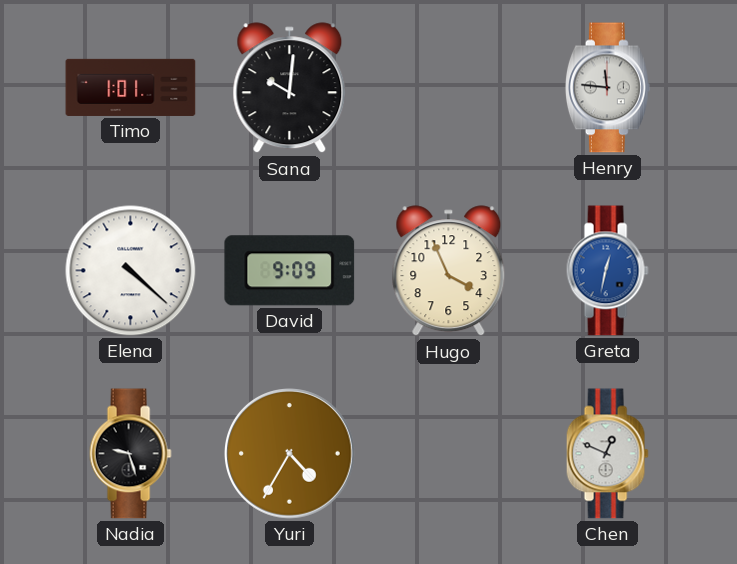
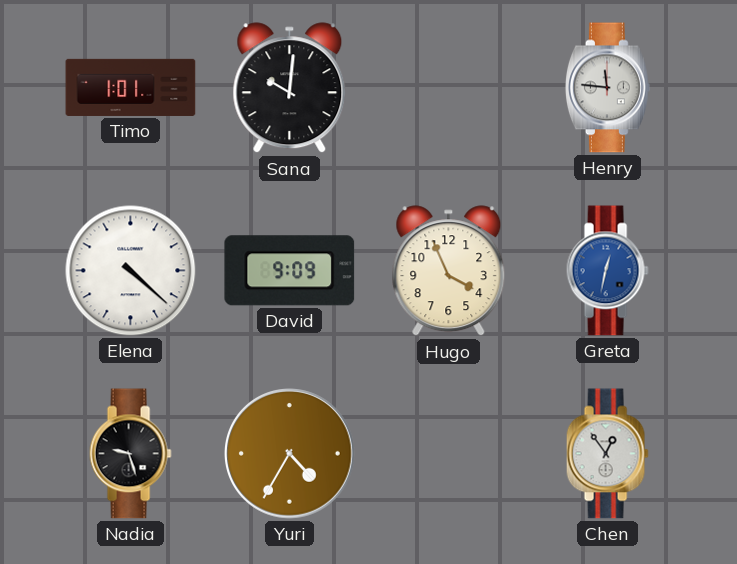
Chen: 12:49 -> 12:54 (607, 454)
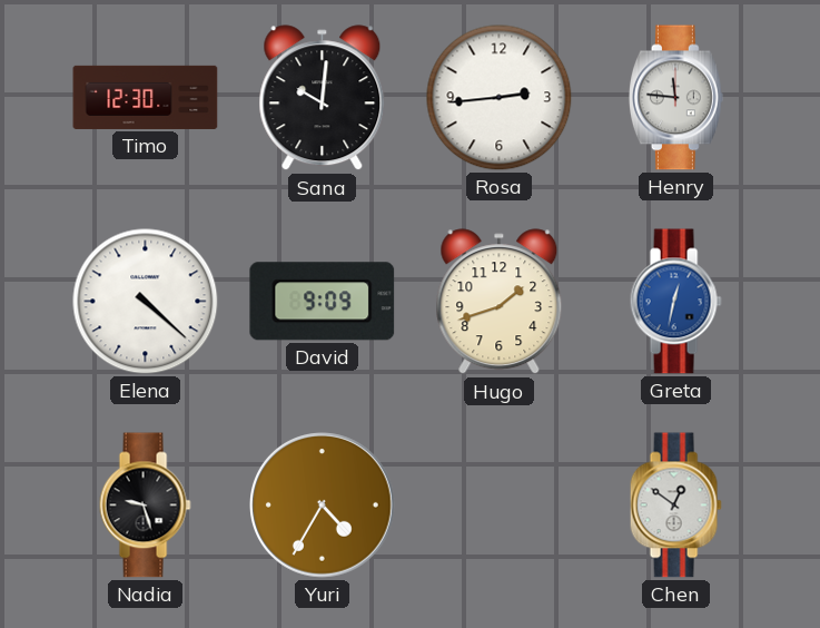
Timo: 1:01 -> 12:30 (146, 97)
Rosa: none -> 2:44 (500, 98)
Hugo: 3:56 -> 1:42 (500, 302)
Chen: 12:54 -> 12:51 (675, 506)
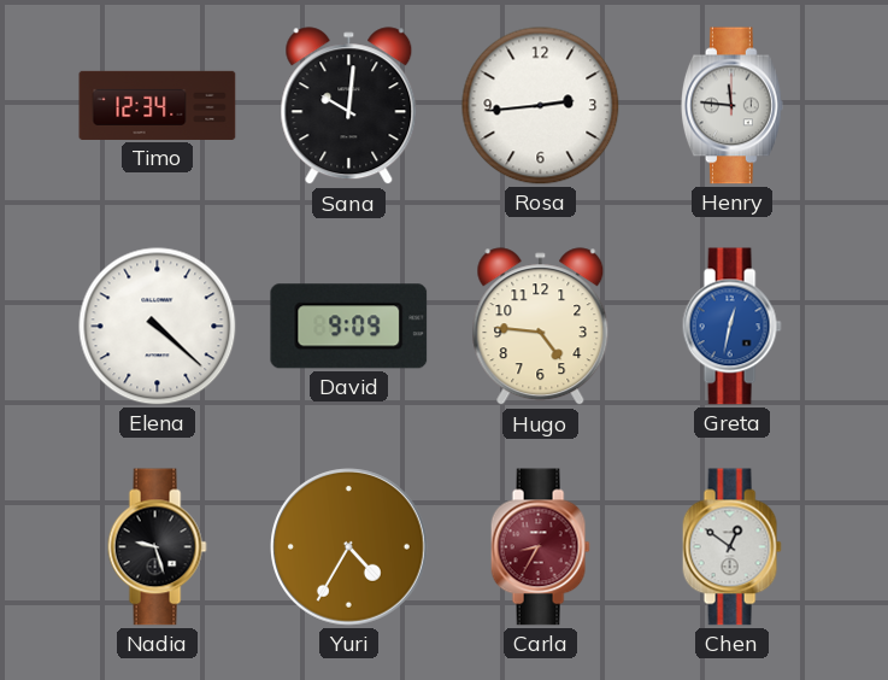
Timo: 12:30 -> 12:34 (158, 105)
Hugo: 1:42 -> 4:46 (541, 327)
Carla: none -> 8:35 (540, 547)
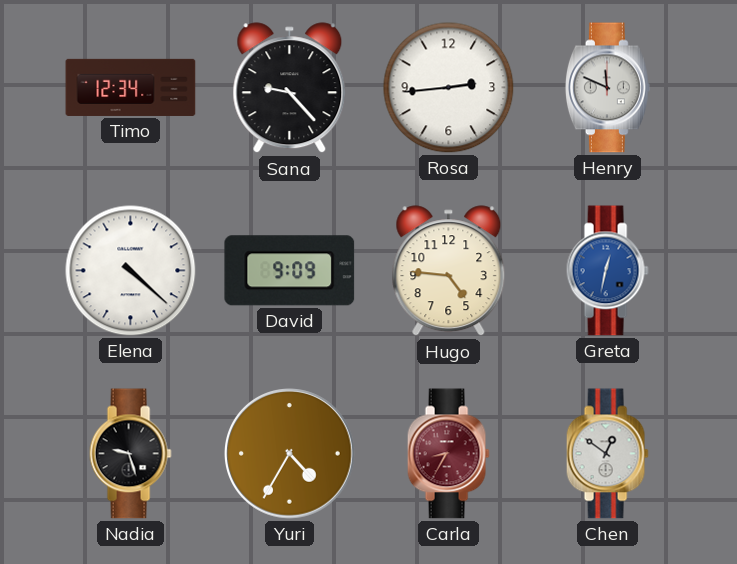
Sana: 10:01 -> 9:23 (290, 88)
Henry: 11:46 -> 11:49 (607, 88)
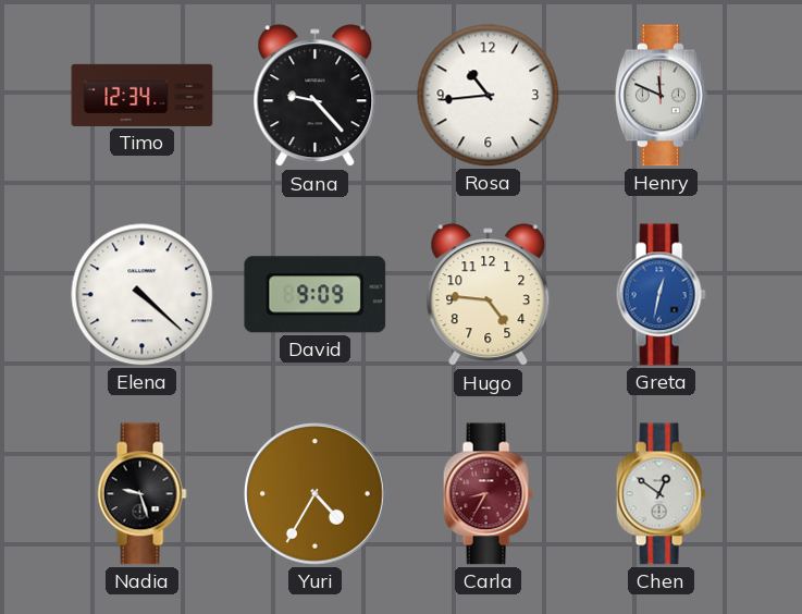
Rosa: 2:44 -> 10:44 (489, 96)
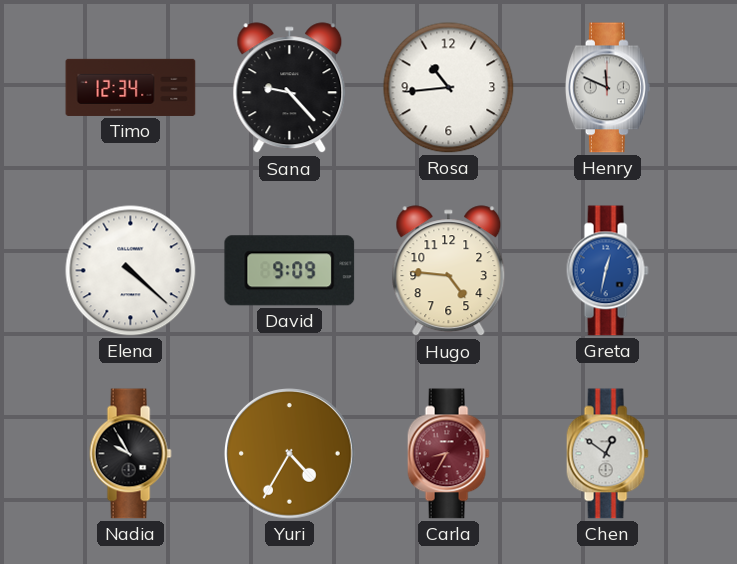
Nadia: 9:27 -> 9:55 (130, 454)
